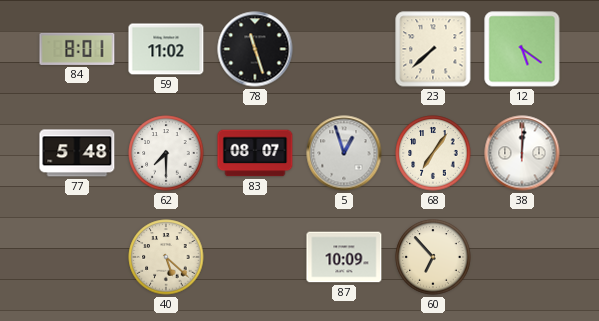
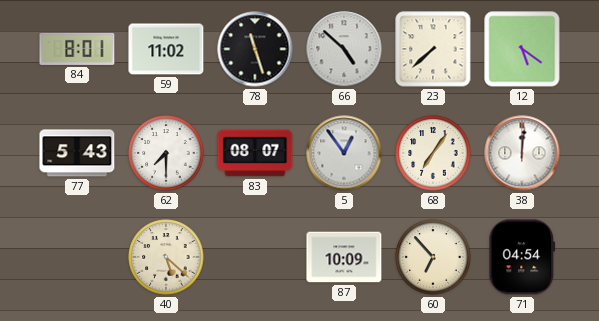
66: none -> 4:52 (344, 49)
77: 5:48 -> 5:43 (77, 153)
5: 12:57 -> 12:54 (344, 153)
71: none -> 04:54 (522, 257)
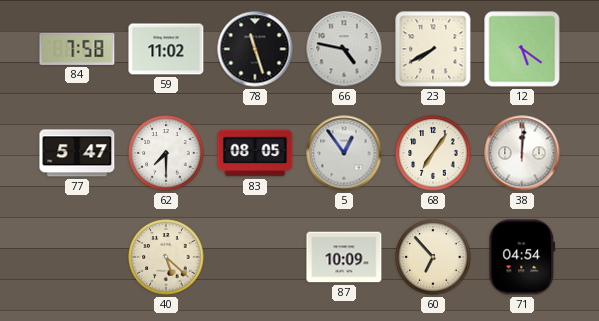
84: 8:01 -> 7:58 (77, 49)
66: 4:52 -> 4:47 (344, 49)
23: 7:38 -> 7:40 (433, 49)
77: 5:43 -> 5:47 (77, 153)
83: 08:07 -> 08:05 (255, 153)
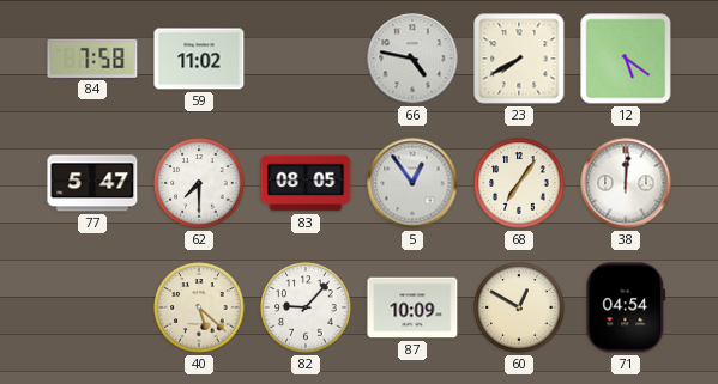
78: 11:27 -> none (255, 49)
82: none -> 9:07 (306, 307)
60: 6:53 -> 12:50 (519, 307)
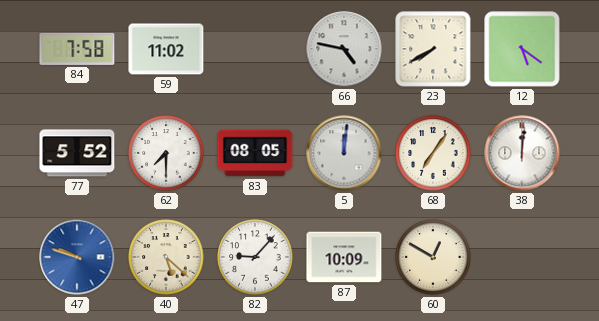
77: 5:47 -> 5:52 (77, 153)
5: 12:54 -> 12:01 (344, 153)
47: none -> 9:48 (77, 257)
71: 04:54 -> none (626, 307)
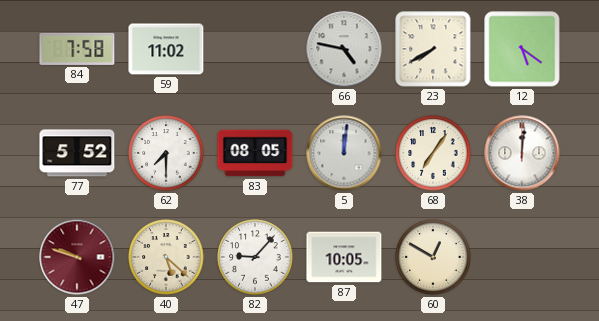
47 dial: blue -> burgundy (77, 257)
87: 10:09 -> 10:05 (344, 257)
